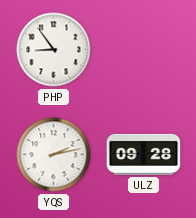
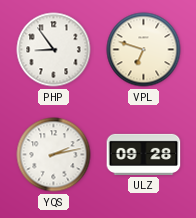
VPL: none -> 6:48 (144, 50)
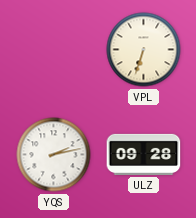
PHP: 8:54 -> none (54, 50)
VPL: 6:48 -> 6:33 (144, 50)
